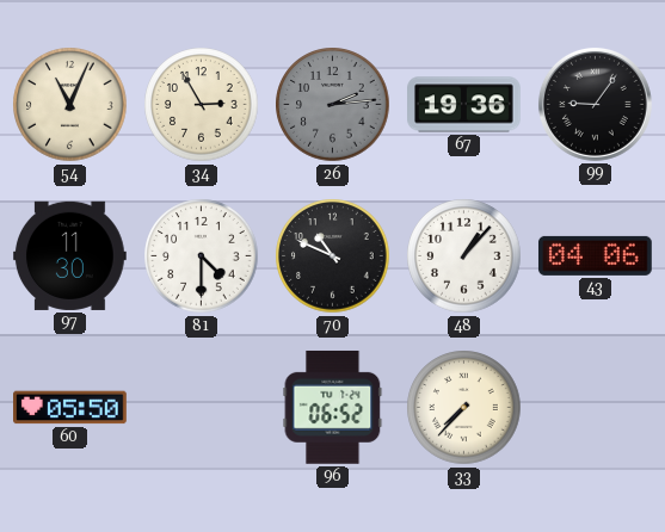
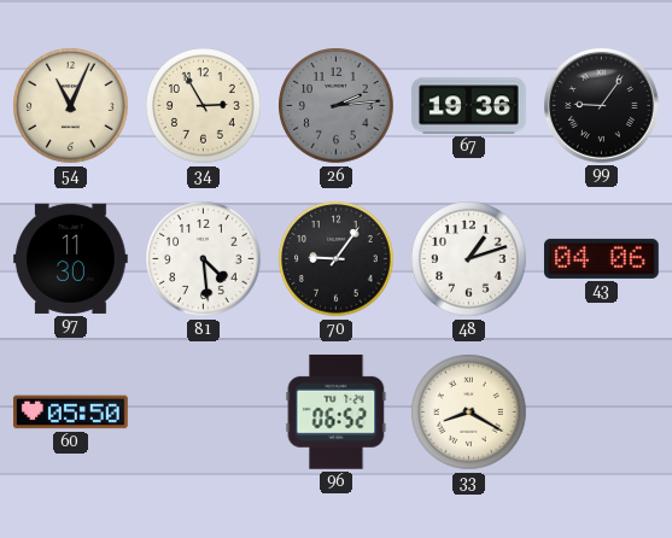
81: 4:30 -> 4:29 (204, 259)
70: 10:49 -> 9:06 (337, 259)
48: 1:07 -> 1:12 (469, 259)
33: 7:37 -> 8:20 (469, 413)
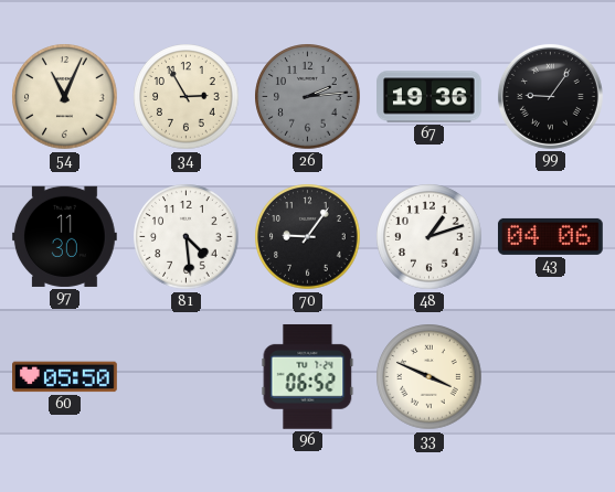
33: 8:20 -> 3:49 (430, 377)
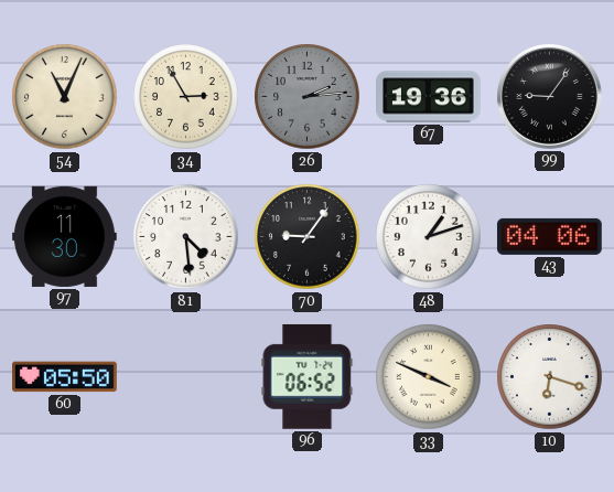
10: none -> 6:18 (550, 377)
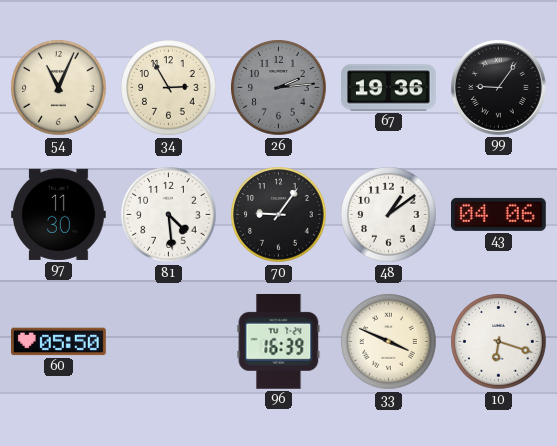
48: 1:12 -> 1:09 (389, 215)
96: 06:52 -> 16:39 (279, 341)
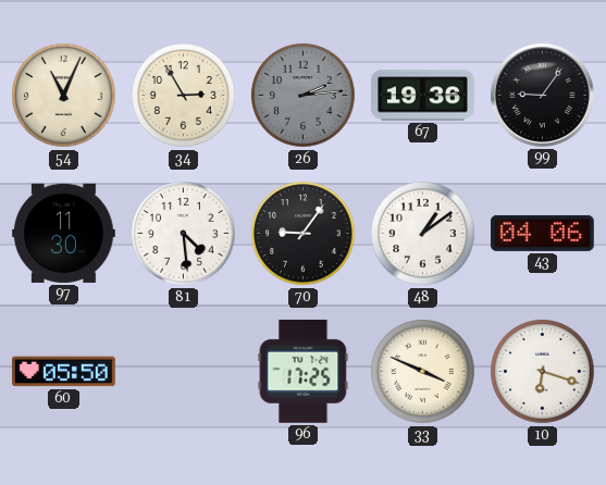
96: 16:39 -> 17:25 (304, 371)
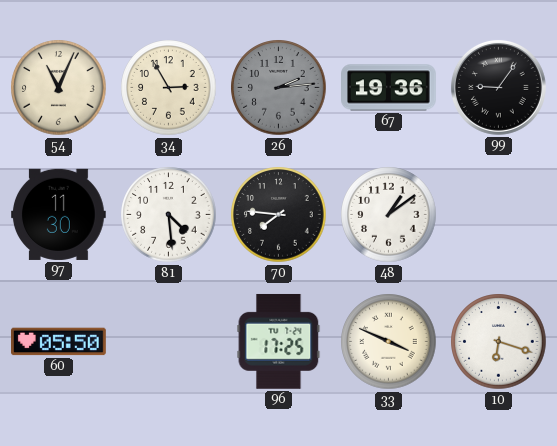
70: 9:06 -> 7:46 (279, 215)
43: 04:06 -> none (543, 233)
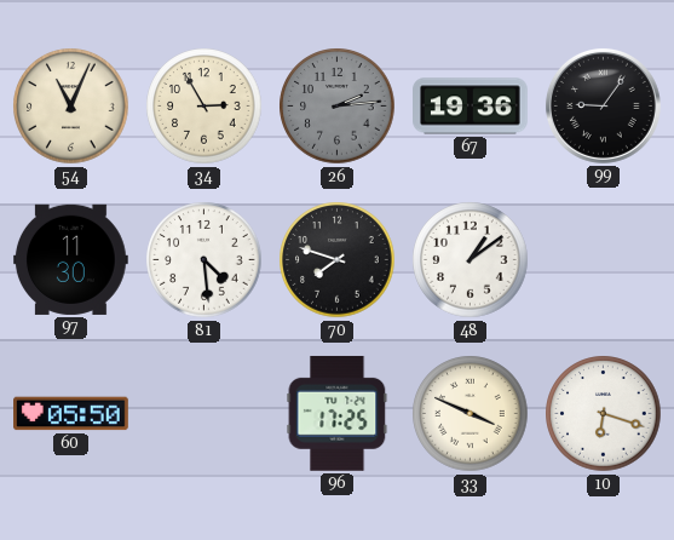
70: 7:46 -> 7:48 (338, 260)
